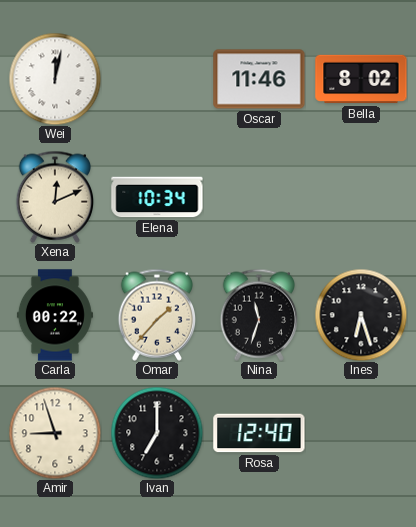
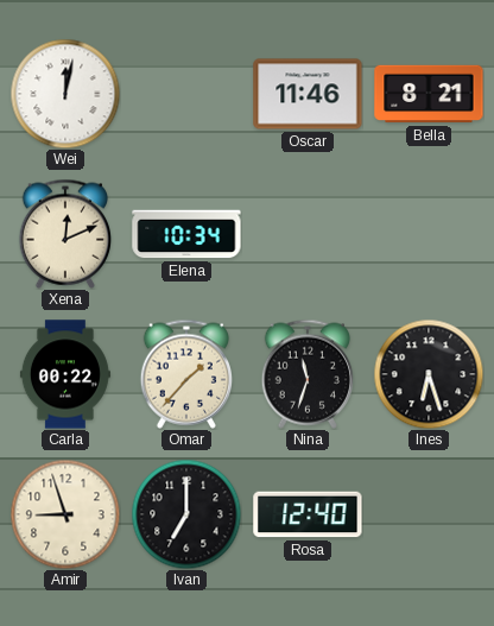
Bella: 8:02 -> 8:21 (429, 94)
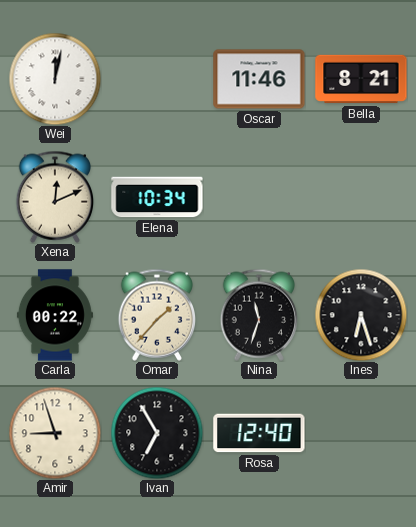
Ivan: 7:00 -> 6:55 (157, 433)
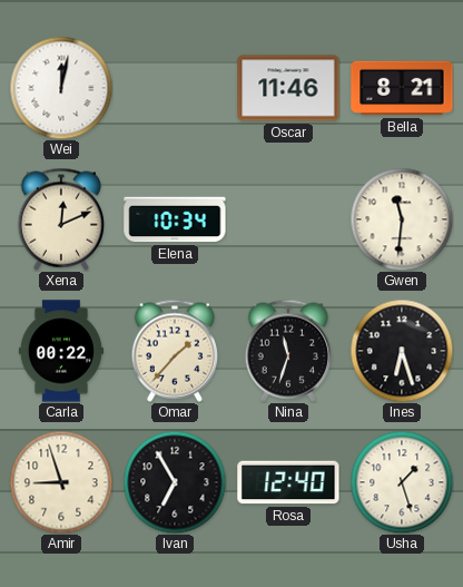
Gwen: none -> 11:31 (402, 219)
Usha: none -> 1:27 (402, 482)
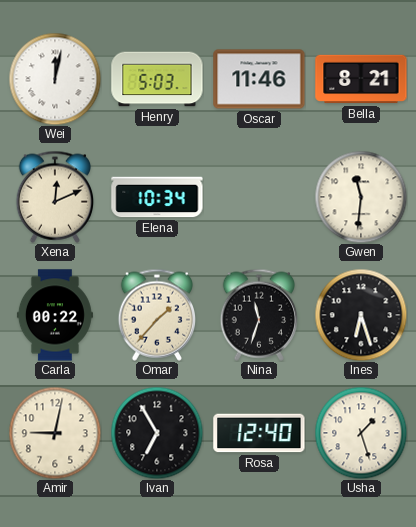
Henry: none -> 5:03 (157, 79)
Amir: 8:57 -> 9:02 (55, 433)
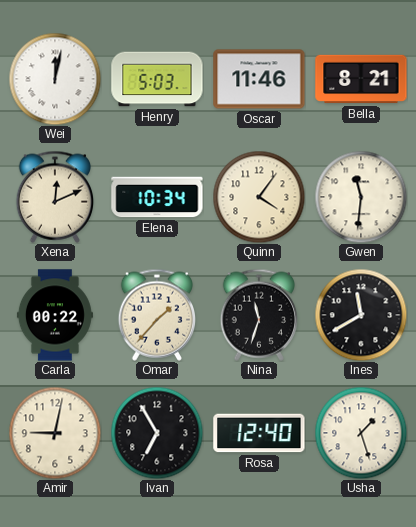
Quinn: none -> 4:06 (259, 197)
Ines: 6:27 -> 11:40 (361, 315)
